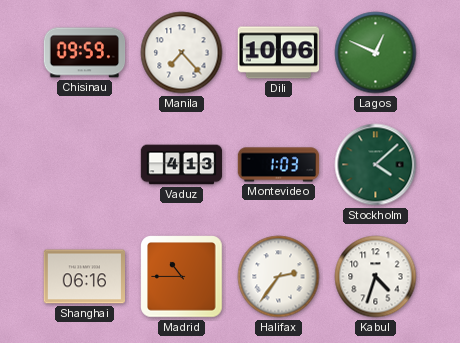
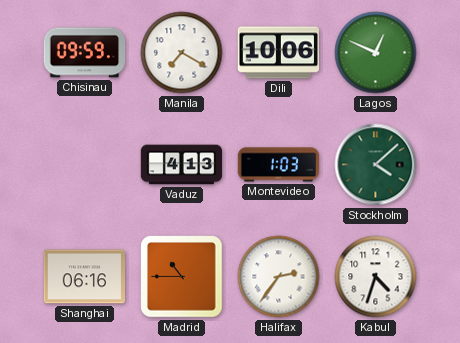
Manila: 7:23 -> 7:20 (182, 53)
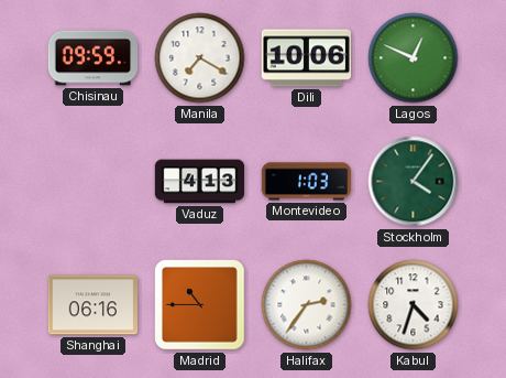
Stockholm: 4:08 -> 4:06 (414, 182)
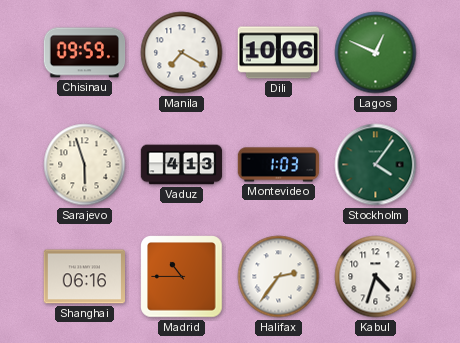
Sarajevo: none -> 5:57 (85, 165)
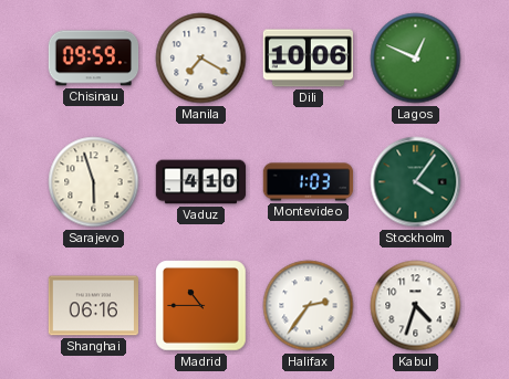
Vaduz: 4:13 -> 4:10 (201, 182)
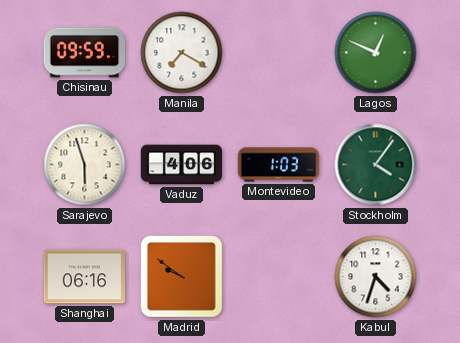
Dili: 10:06 -> none (309, 59)
Vaduz: 4:10 -> 4:06 (182, 165)
Madrid: 10:45 -> 9:51 (182, 277)
Halifax: 2:36 -> none (309, 306)
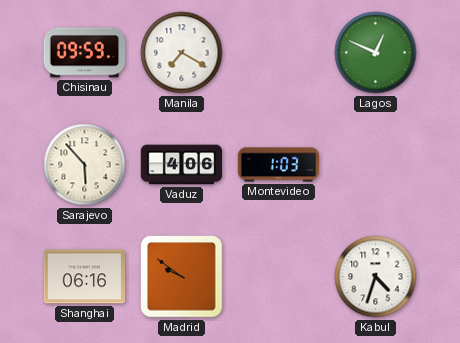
Sarajevo: 5:57 -> 5:53 (85, 165)
Stockholm: 4:06 -> none (376, 165)
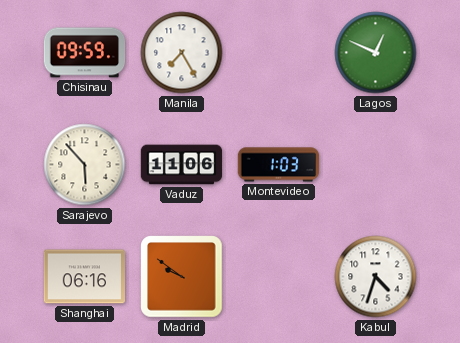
Manila: 7:20 -> 7:25 (182, 53)
Vaduz: 4:06 -> 11:06 (182, 165)
